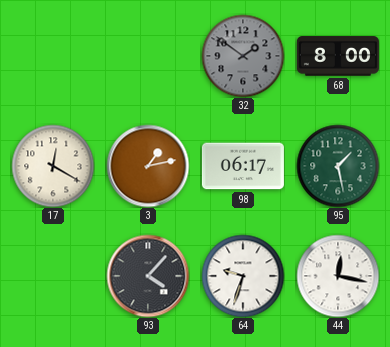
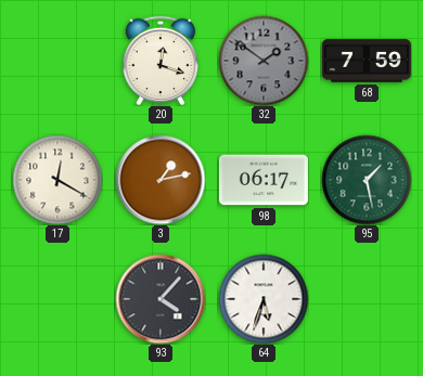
20: none -> 12:18 (161, 61)
68: 8:00 -> 7:59 (367, 61)
64: 9:33 -> 5:33 (264, 299)
44: 12:17 -> none (338, 276)
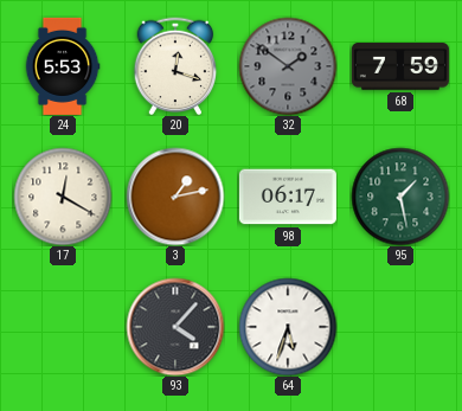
24: none -> 5:53 (63, 66)
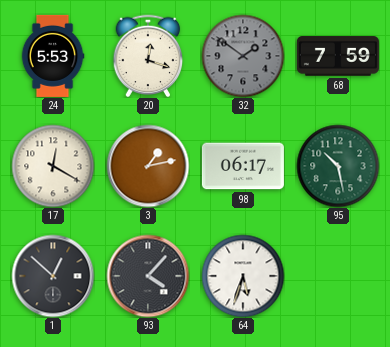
95: 1:28 -> 10:28 (338, 166)
1: none -> 12:52 (53, 276)
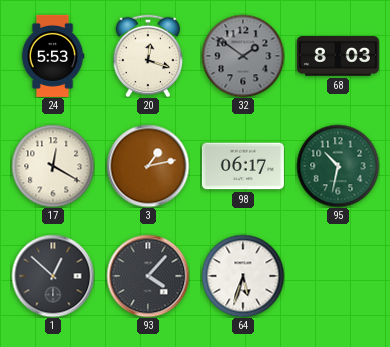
68: 7:59 -> 8:03 (338, 56)
95: 10:28 -> 10:32 (338, 166)
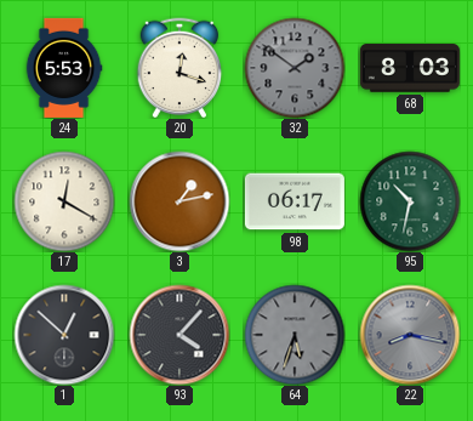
64 dial: white -> grey (295, 335)
22: none -> 8:17 (410, 335)
